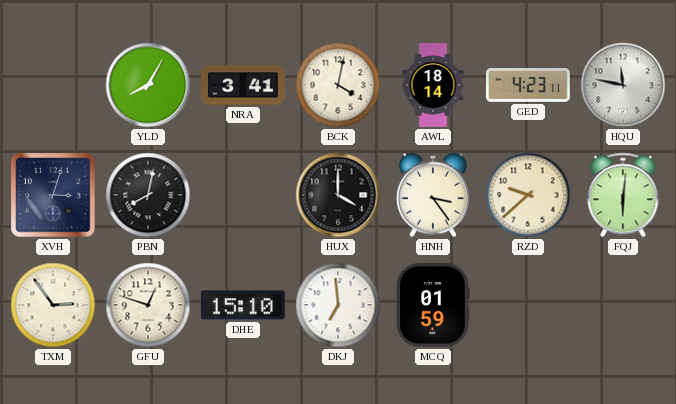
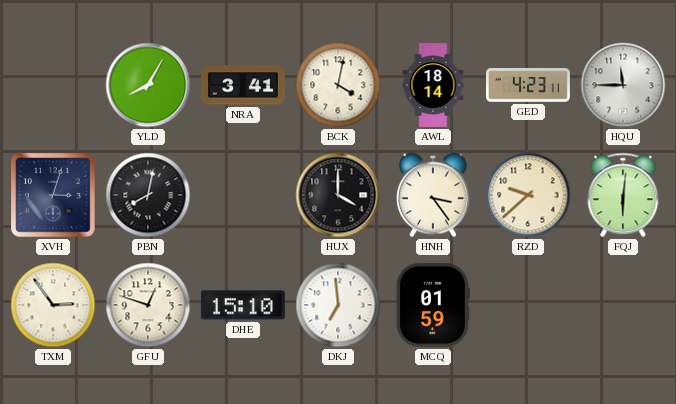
HQU: 11:47 -> 11:45 (623, 85)
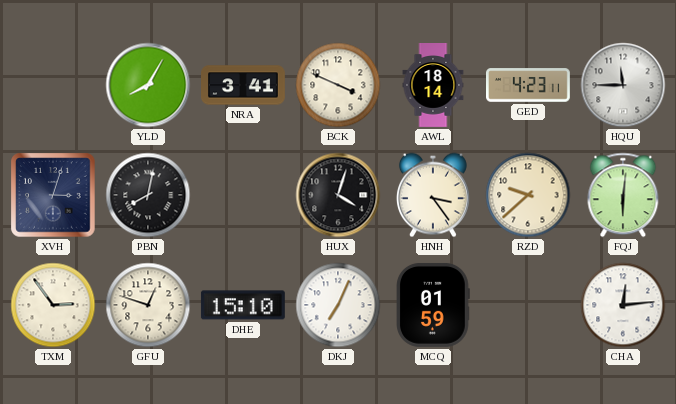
BCK: 4:02 -> 3:49 (338, 85)
HUX: 4:00 -> 4:03 (338, 195)
DKJ: 6:59 -> 7:04 (338, 305)
CHA: none -> 12:14 (623, 305)
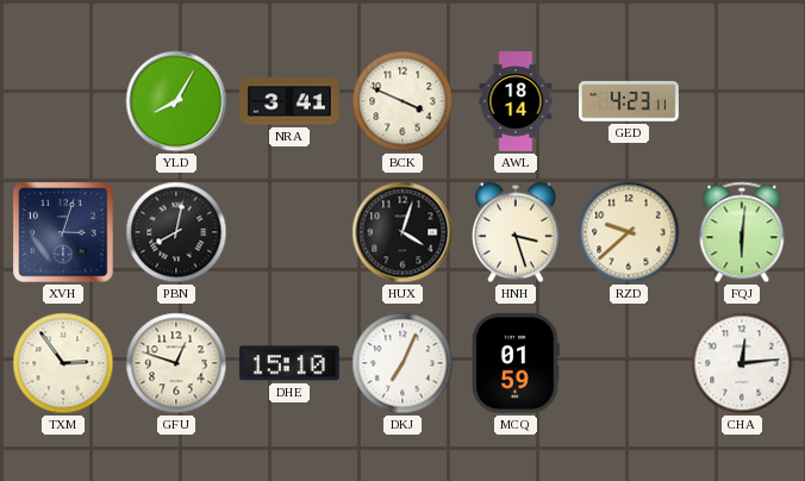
HQU: 11:45 -> none (623, 85)
HNH: 3:24 -> 3:27 (516, 232)
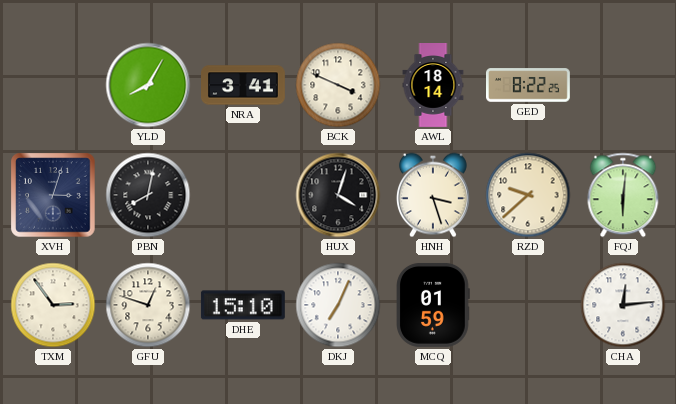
GED: 4:23 -> 8:22 (529, 85)
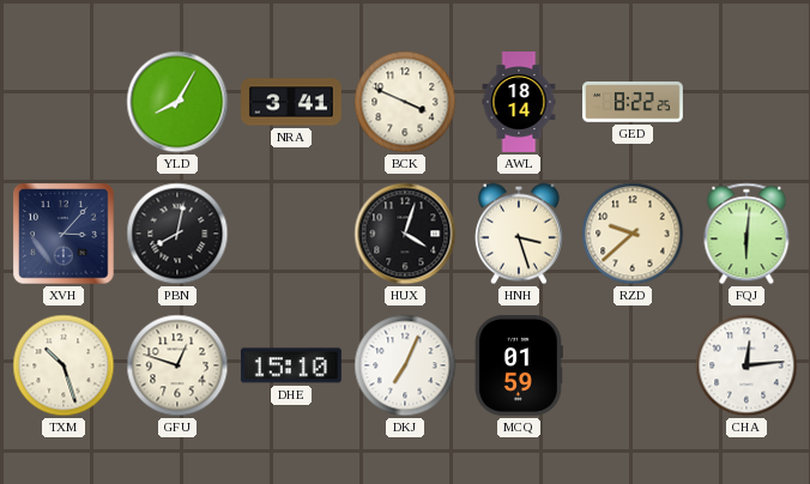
XVH: 3:03 -> 3:07 (64, 234)
TXM: 2:54 -> 10:27 (64, 365)
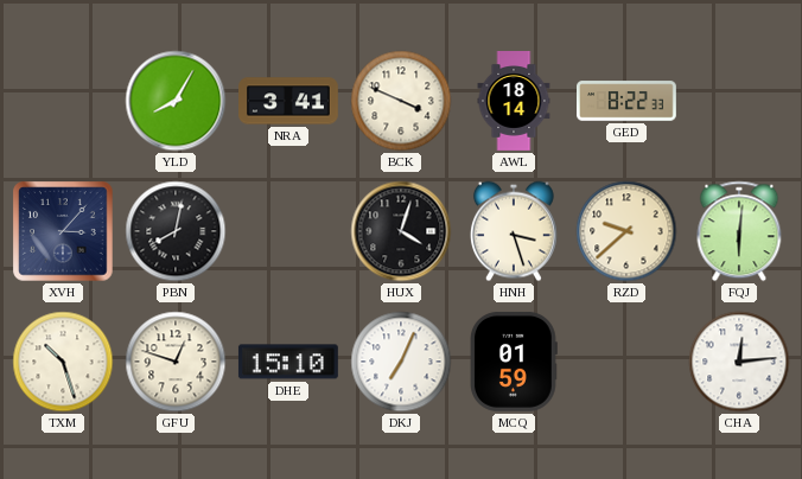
GED: 8:22:25 -> 8:22:33 (628, 101)
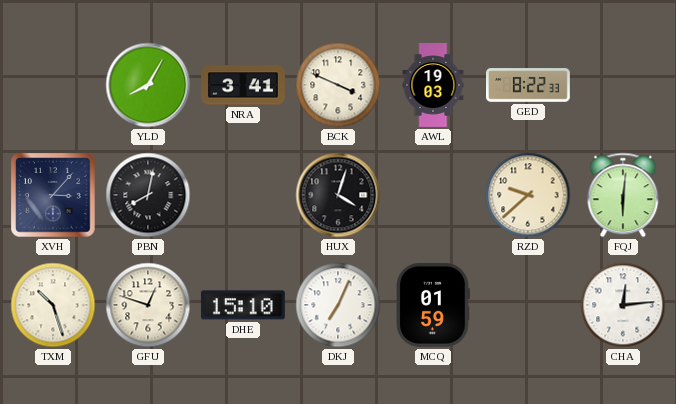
AWL: 18:14 -> 19:03 (433, 86)
HNH: 3:27 -> none (514, 231)
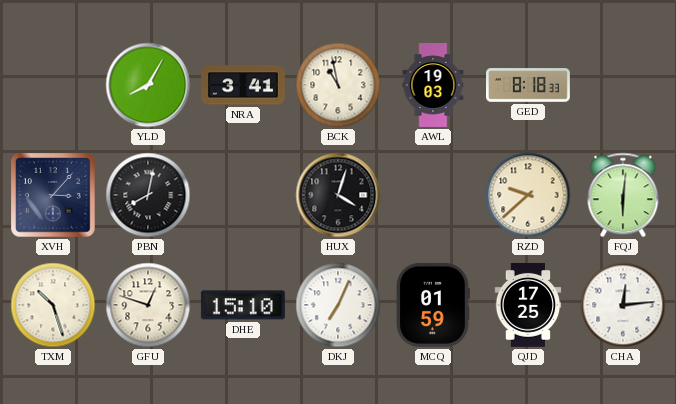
BCK: 3:49 -> 10:58 (338, 85)
GED: 8:22 -> 8:18 (529, 85)
QJD: none -> 17:25 (528, 306)
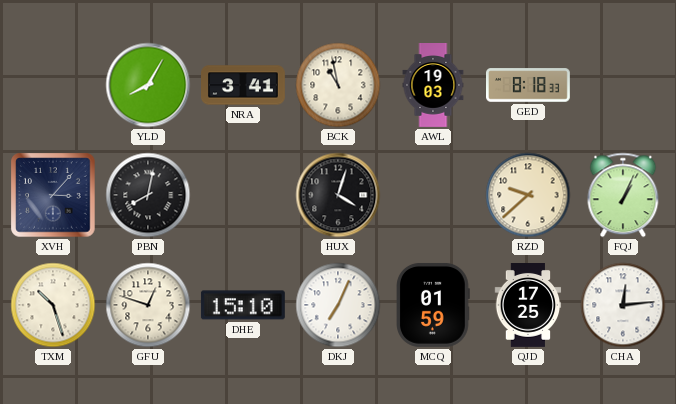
FQJ: 6:01 -> 1:04 (623, 195)
